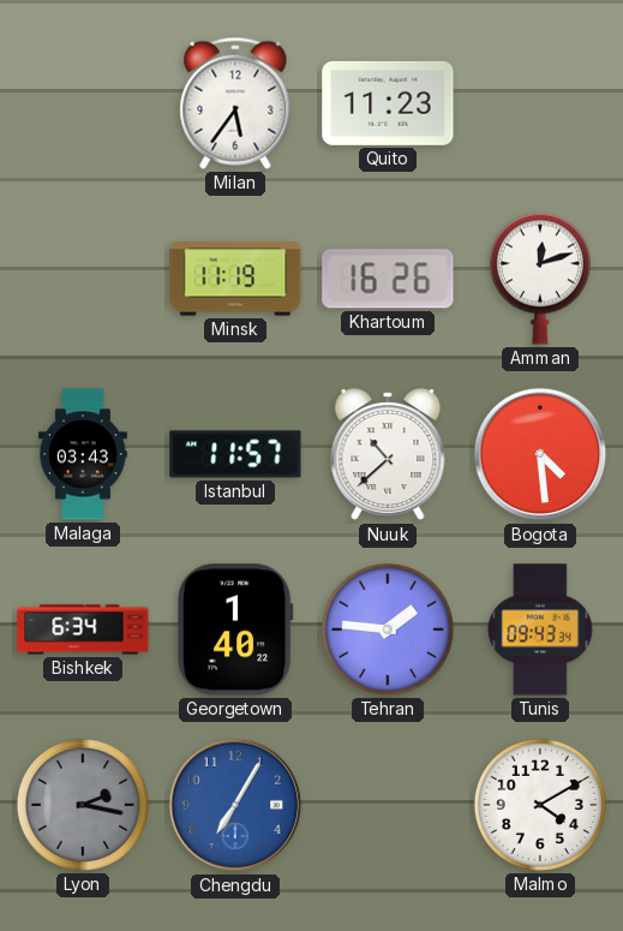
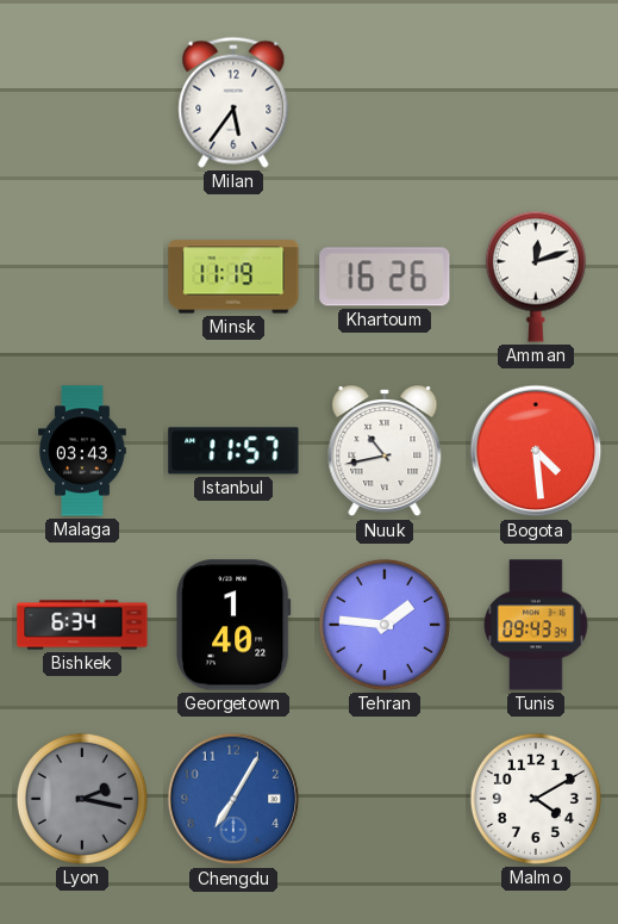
Quito: 11:23 -> none (388, 103)
Nuuk: 10:38 -> 10:43 (385, 452)
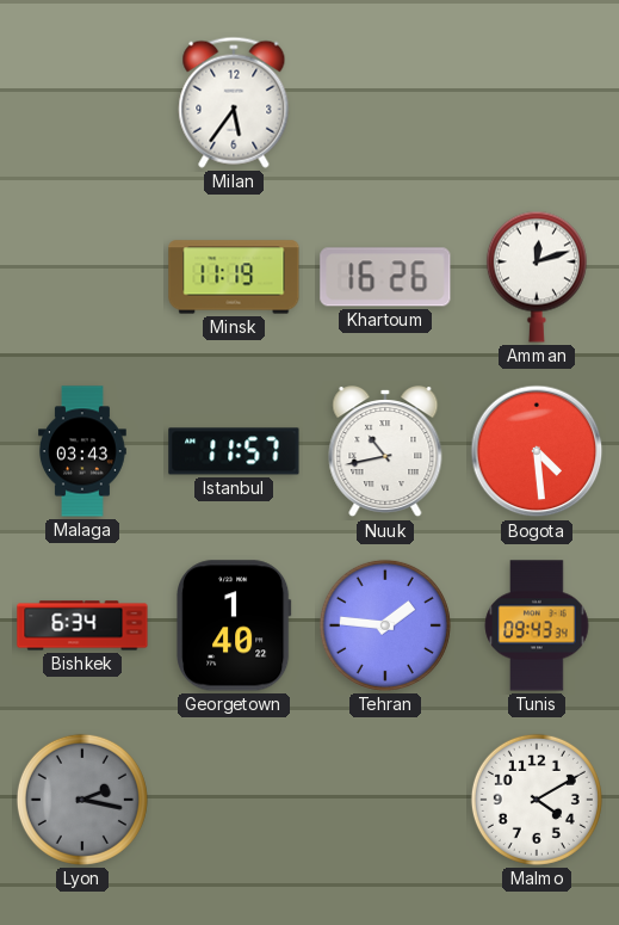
Chengdu: 7:05 -> none (233, 799)
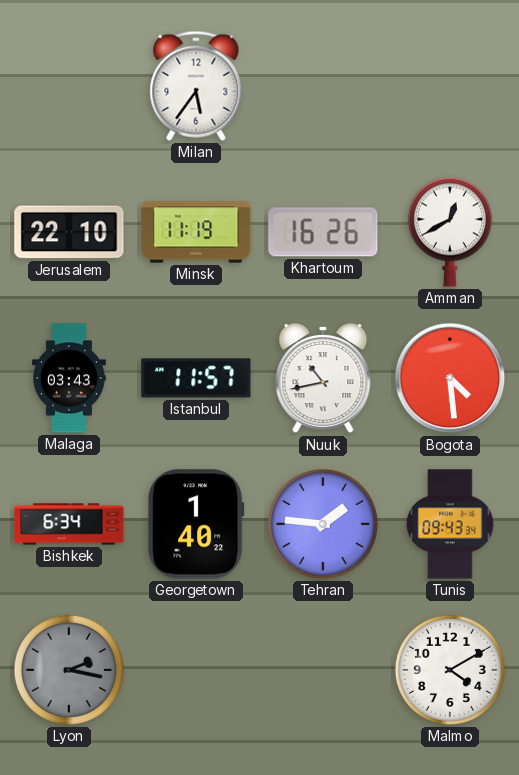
Jerusalem: none -> 22:10 (69, 232)
Amman: 12:12 -> 12:40 (450, 232)
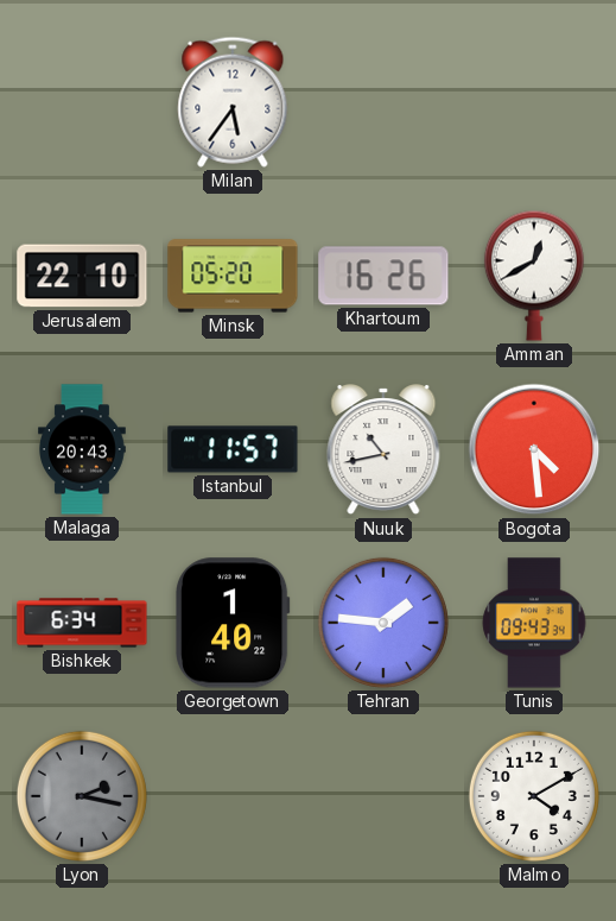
Minsk: 11:19 -> 05:20 (233, 276)
Malaga: 03:43 -> 20:43 (83, 449)
